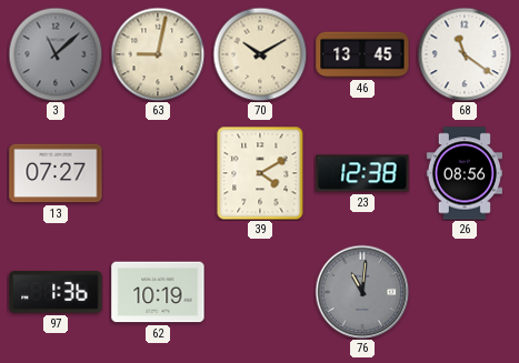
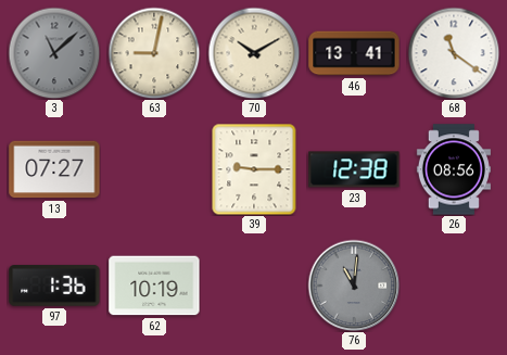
46: 13:45 -> 13:41 (354, 53)
39: 4:10 -> 9:15 (254, 169)
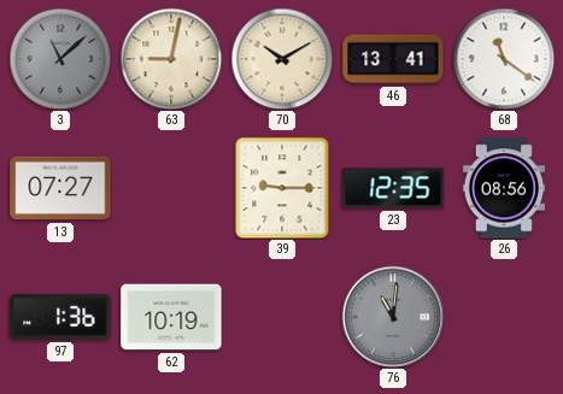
23: 12:38 -> 12:35 (393, 188)
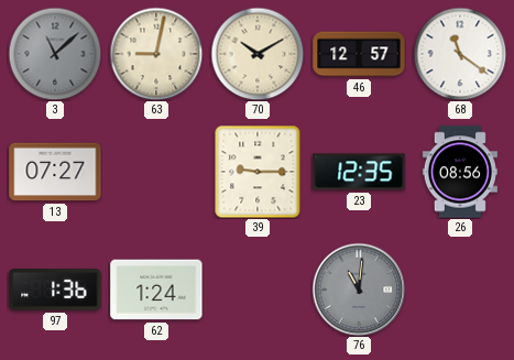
46: 13:41 -> 12:57 (359, 54)
62: 10:19 -> 1:24 (156, 290)
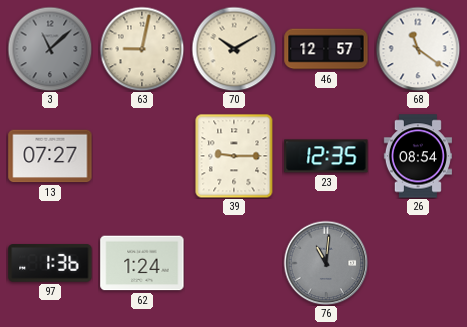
26: 08:56 -> 08:54 (418, 156)
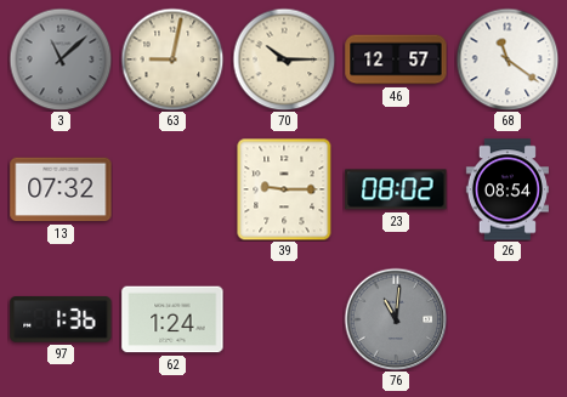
70: 10:10 -> 10:15 (284, 59)
13: 07:27 -> 07:32 (61, 189)
23: 12:35 -> 08:02 (396, 189)
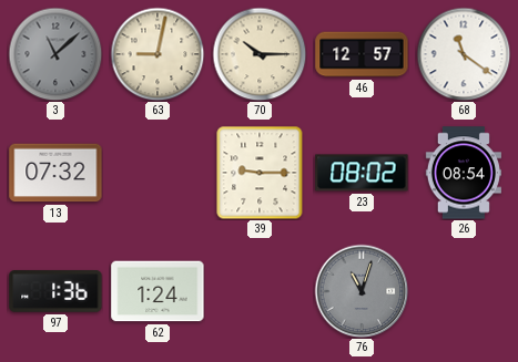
76: 11:01 -> 11:03 (362, 291)
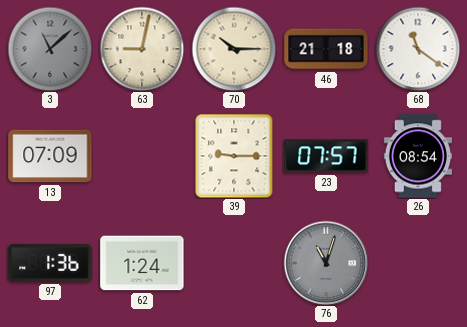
46: 12:57 -> 21:18 (326, 49)
13: 07:32 -> 07:09 (50, 156)
23: 08:02 -> 07:57 (326, 156)
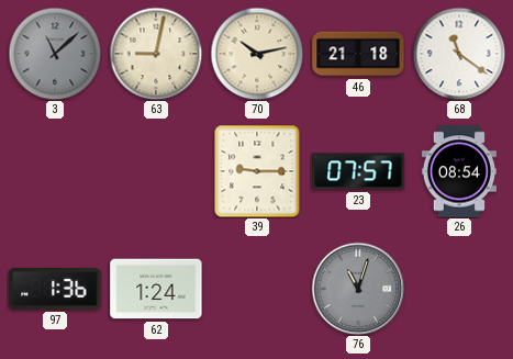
70: 10:15 -> 10:13 (257, 54)
13: 07:09 -> none (50, 156)
